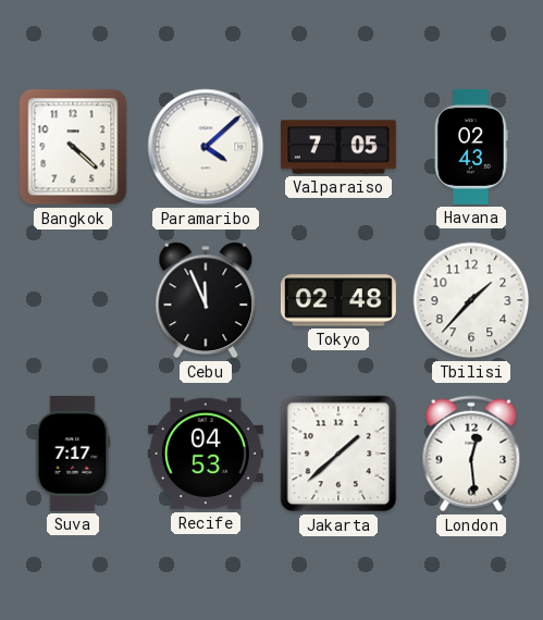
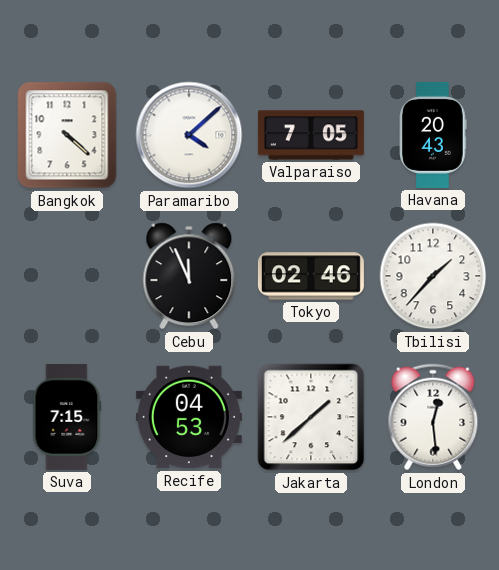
Havana: 02:43 -> 20:43 (433, 135)
Tokyo: 02:48 -> 02:46 (311, 276)
Suva: 7:17 -> 7:15 (67, 417)
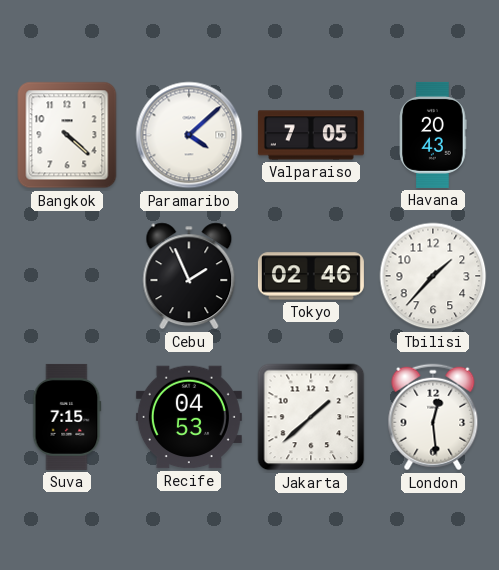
Cebu: 11:56 -> 1:56 (189, 276)
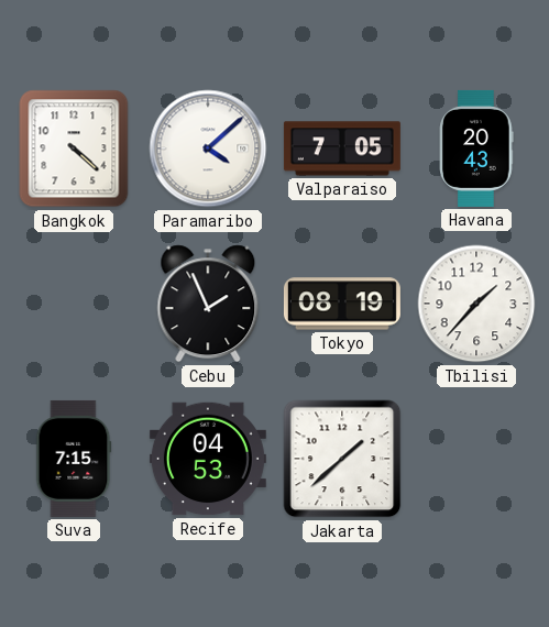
Tokyo: 02:46 -> 08:19 (342, 304)
London: 12:29 -> none (433, 417)
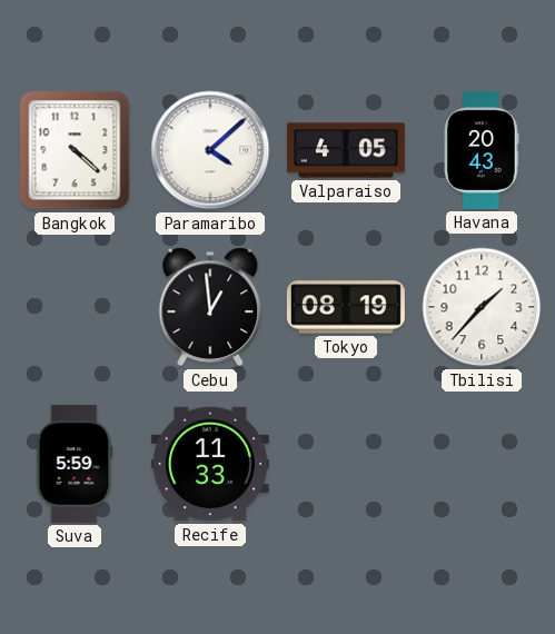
Valparaiso: 7:05 -> 4:05 (346, 150)
Cebu: 1:56 -> 12:59 (210, 307)
Suva: 7:15 -> 5:59 (75, 464)
Recife: 04:53 -> 11:33 (210, 464)
Jakarta: 1:38 -> none (342, 459)
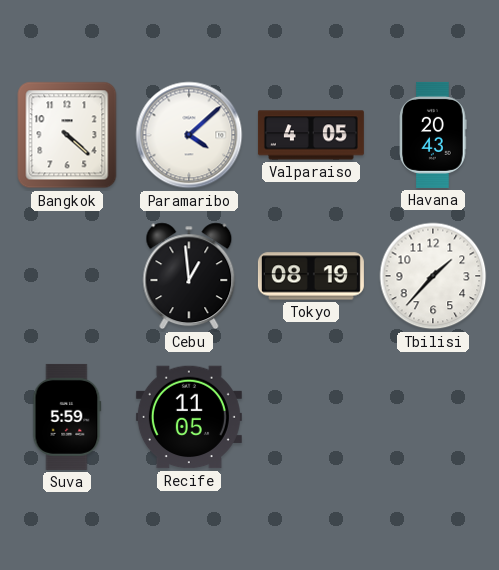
Recife: 11:33 -> 11:05 (189, 417)
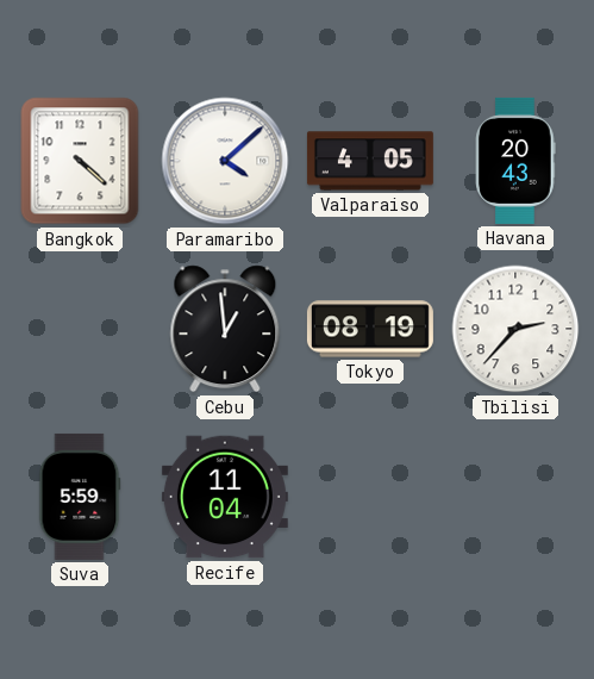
Tbilisi: 1:37 -> 2:37 (515, 329)
Recife: 11:05 -> 11:04 (225, 497)
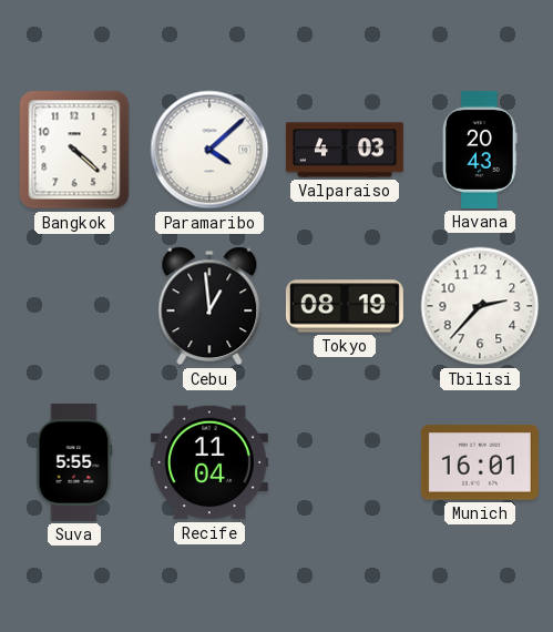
Valparaiso: 4:05 -> 4:03 (345, 150)
Suva: 5:59 -> 5:55 (74, 462)
Munich: none -> 16:01 (480, 462)
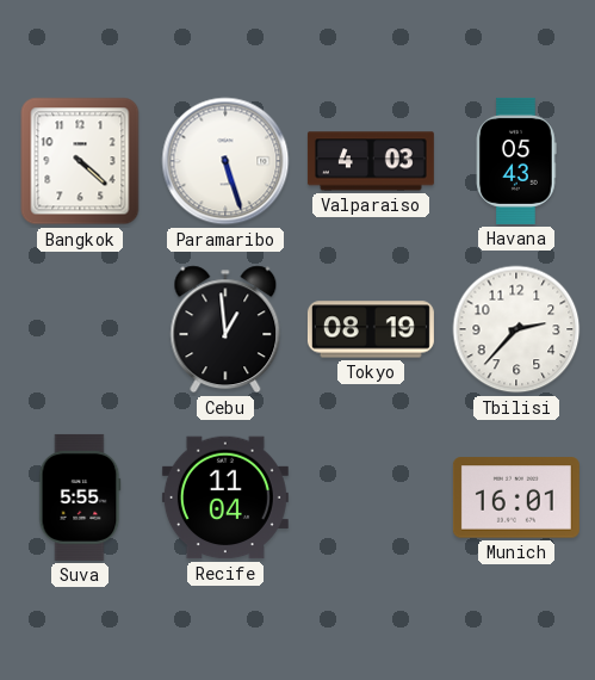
Paramaribo: 4:08 -> 5:27 (225, 161)
Havana: 20:43 -> 05:43 (516, 161)
